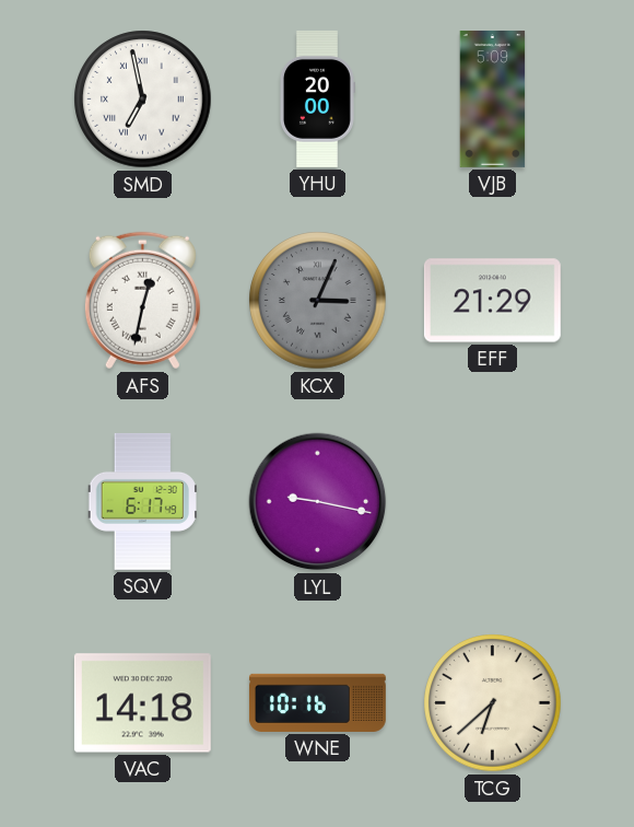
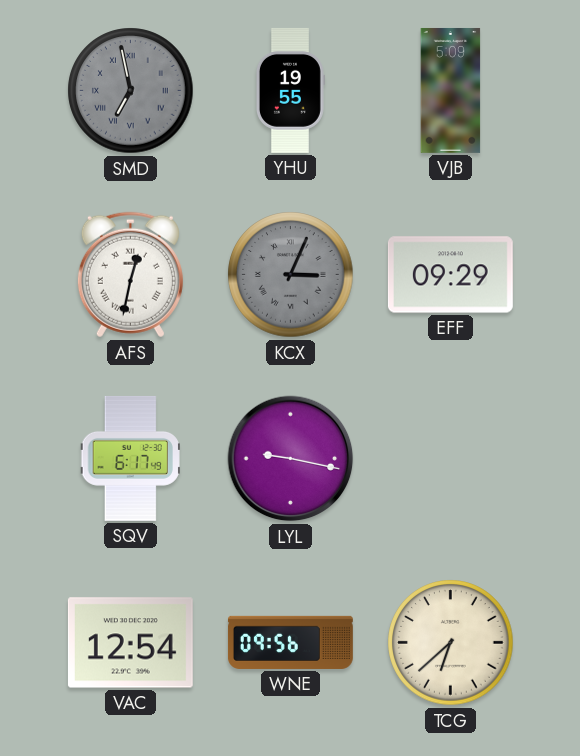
SMD dial: white -> grey (131, 91)
YHU: 20:00 -> 19:55 (290, 90)
EFF: 21:29 -> 09:29 (450, 275)
VAC: 14:18 -> 12:54 (130, 643)
WNE: 10:16 -> 09:56 (290, 642)
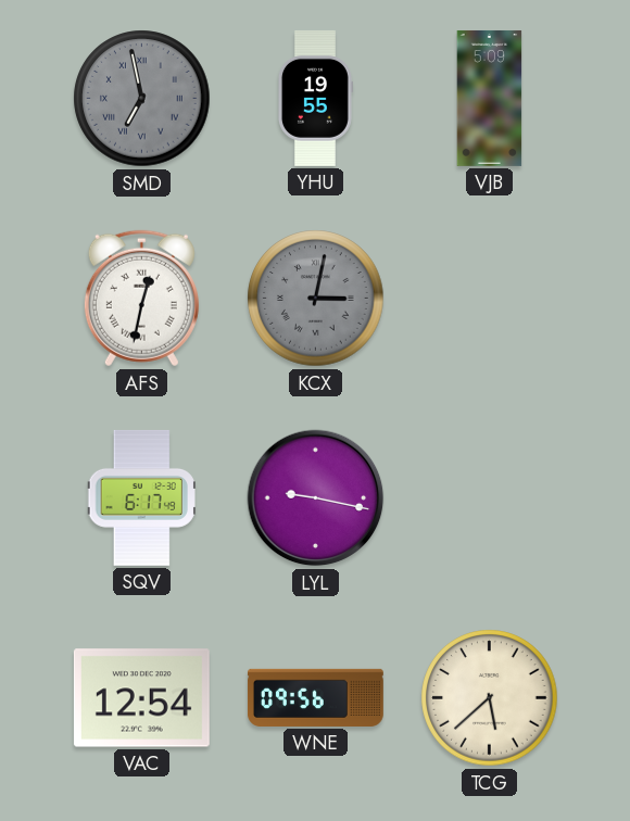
KCX: 3:04 -> 3:02 (316, 299)
EFF: 09:29 -> none (450, 275)
TCG: 6:38 -> 5:38 (490, 698)
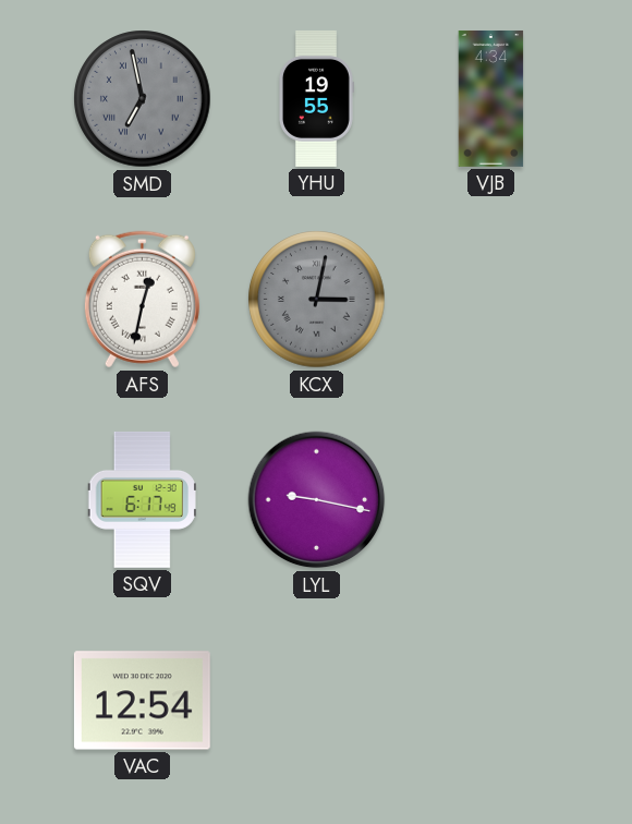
VJB: 5:09 -> 4:34 (491, 98)
WNE: 09:56 -> none (315, 697)
TCG: 5:38 -> none (490, 698)
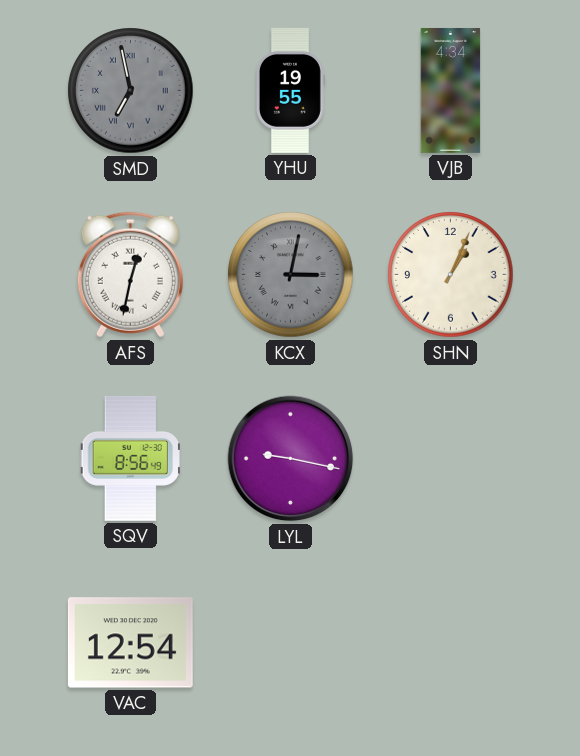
SHN: none -> 1:04 (451, 275)
SQV: 6:17 -> 8:56 (130, 458)
